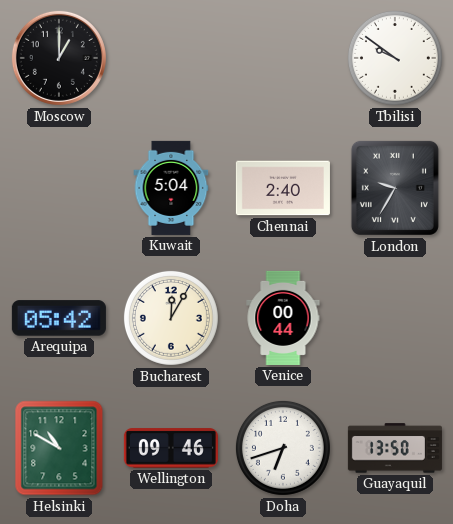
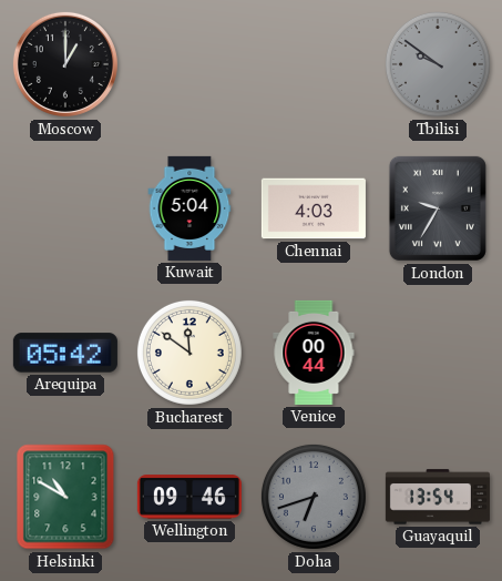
Tbilisi dial: white -> grey (438, 64)
Chennai: 2:40 -> 4:03 (314, 208)
Bucharest: 12:05 -> 11:51 (189, 353)
Doha dial: white -> grey (314, 497)
Guayaquil: 13:50 -> 13:54 (438, 497)
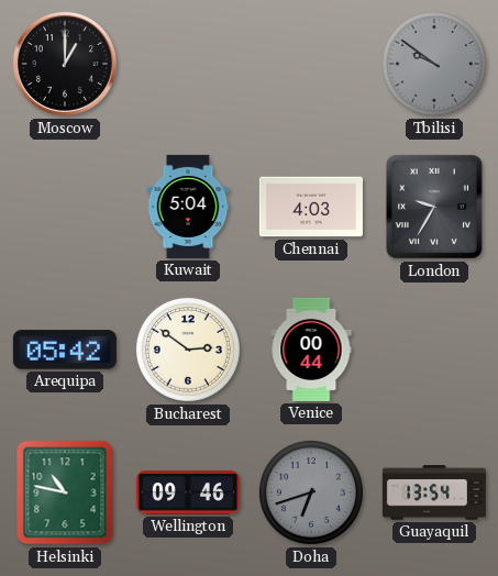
Bucharest: 11:51 -> 2:51 (188, 350)
Helsinki: 10:50 -> 10:47 (65, 492)
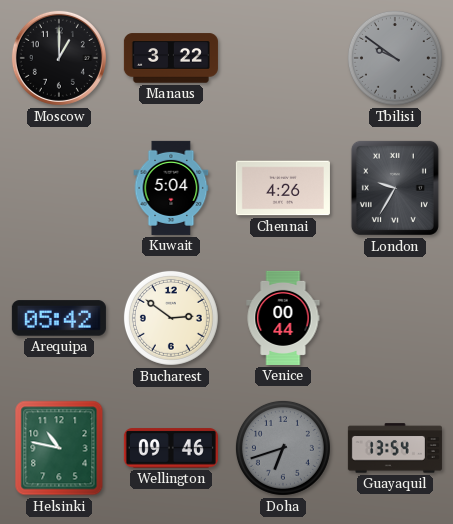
Manaus: none -> 3:22 (171, 58)
Chennai: 4:03 -> 4:26 (283, 188)
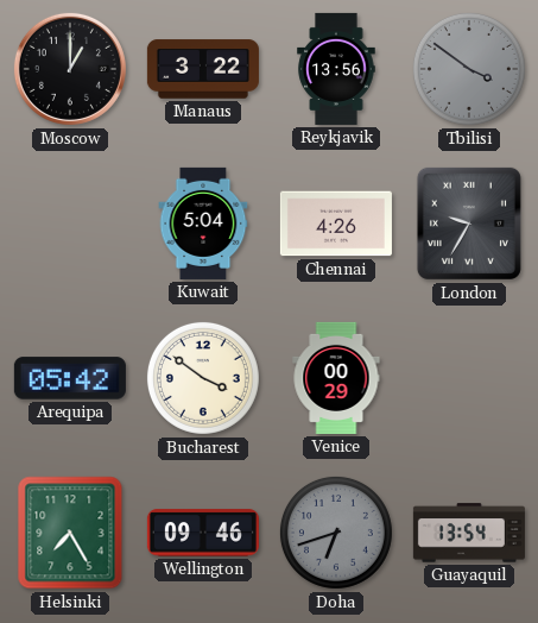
Reykjavik: none -> 13:56 (336, 69)
Tbilisi: 9:51 -> 3:51 (469, 69)
Bucharest: 2:51 -> 3:51 (203, 378)
Venice: 00:44 -> 00:29 (336, 378)
Helsinki: 10:47 -> 7:25 (70, 533)
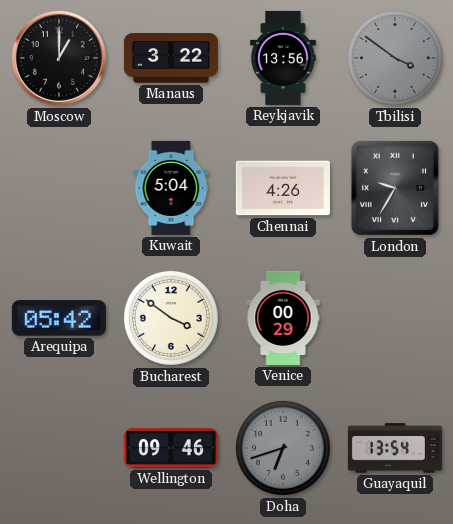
Helsinki: 7:25 -> none (70, 533)
